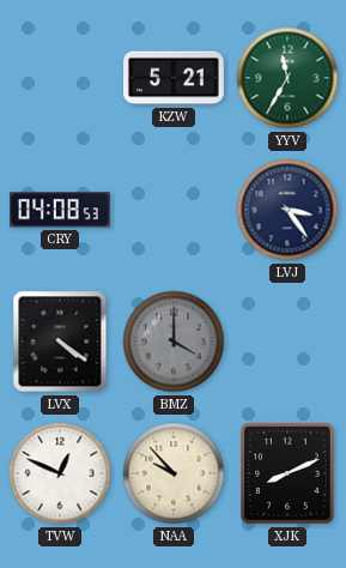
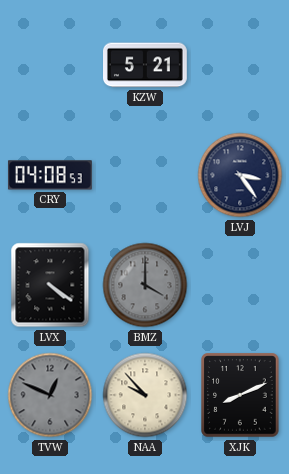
YYV: 11:35 -> none (287, 78)
TVW dial: white -> grey (50, 395)
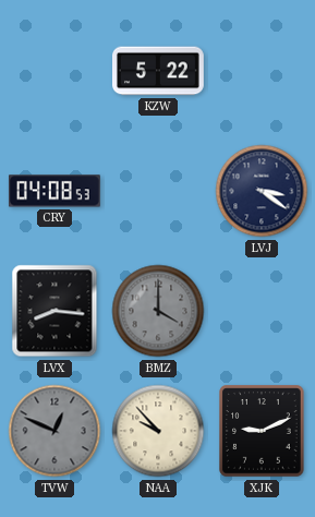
KZW: 5:21 -> 5:22 (159, 71)
LVJ: 3:24 -> 3:21 (262, 191)
LVX: 4:21 -> 8:16 (54, 311)
XJK: 8:11 -> 9:11 (262, 431)
